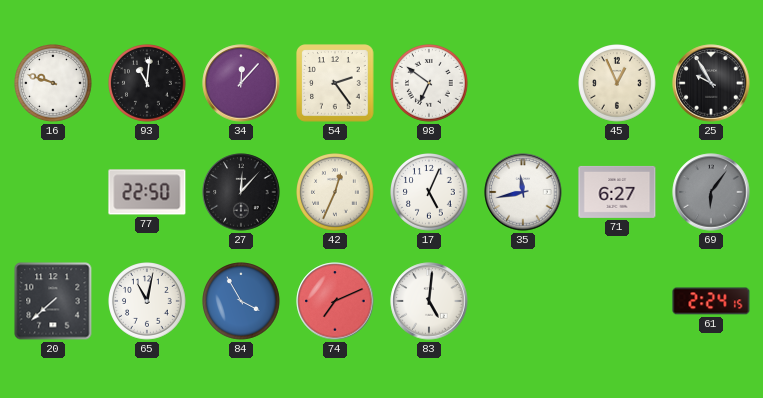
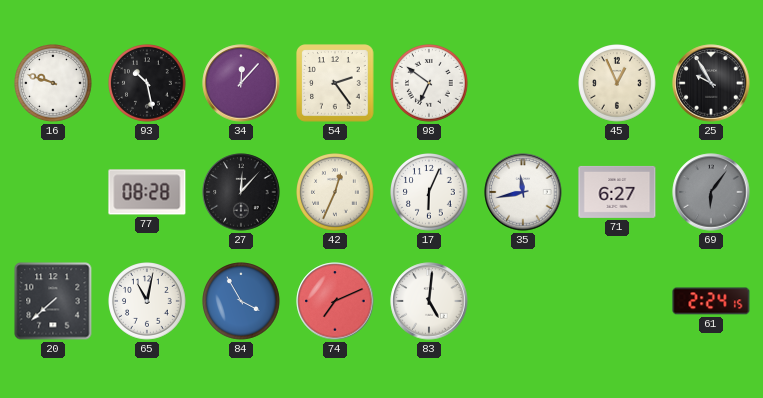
93: 11:01 -> 10:28 (148, 84)
77: 22:50 -> 08:28 (147, 192)
17: 5:04 -> 6:04 (430, 193)
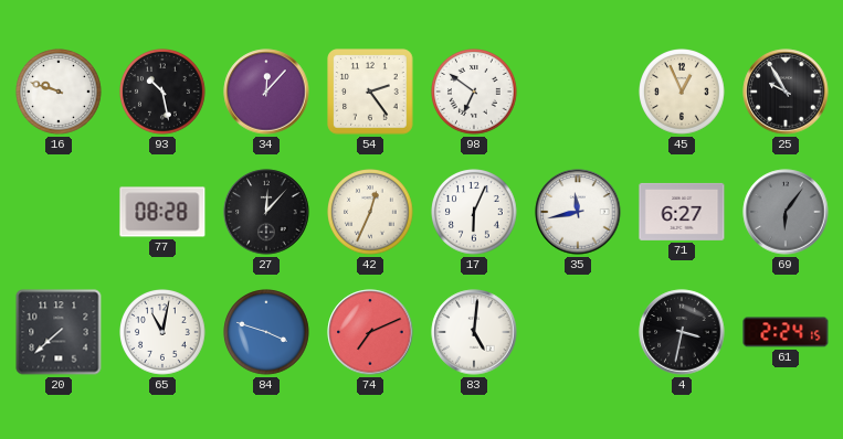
84: 3:55 -> 3:48 (267, 333)
4: none -> 3:32 (682, 332)
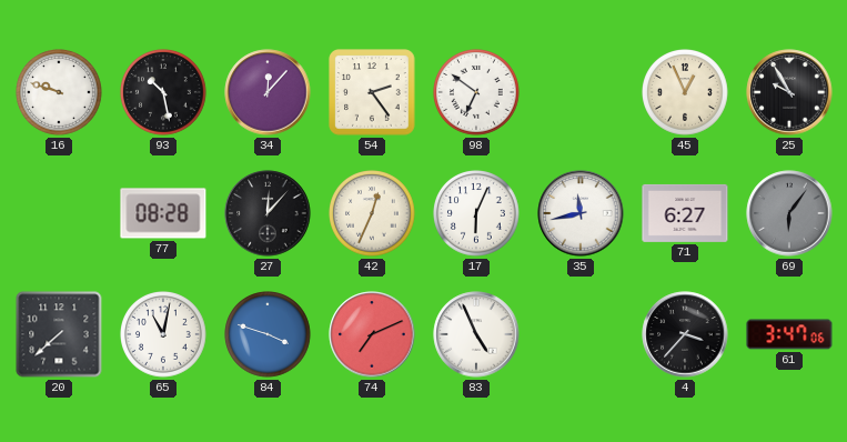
83: 5:01 -> 4:56 (476, 334)
4: 3:32 -> 3:37 (685, 334)
61: 2:24 -> 3:47 (789, 334)
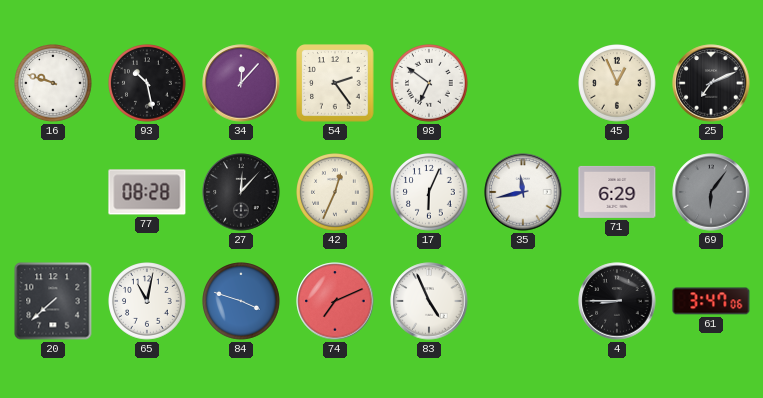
25: 9:55 -> 7:11 (711, 83)
71: 6:27 -> 6:29 (617, 192)
4: 3:37 -> 8:45 (617, 301)
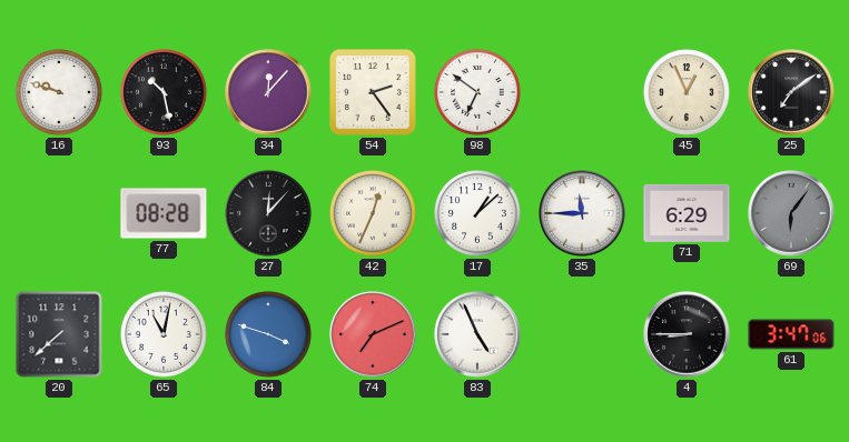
25: 7:11 -> 7:09 (791, 92)
17: 6:04 -> 1:08 (478, 214)
35: 11:43 -> 11:45 (582, 213)
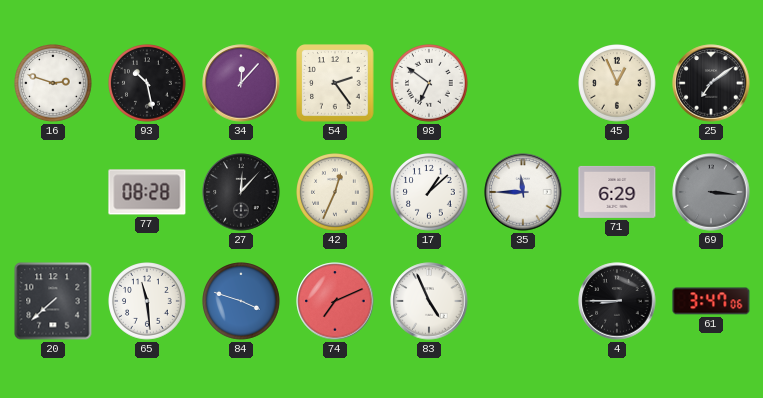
16: 9:48 -> 2:48 (54, 84)
69: 6:06 -> 3:16 (711, 192)
65: 11:02 -> 11:29 (148, 302)
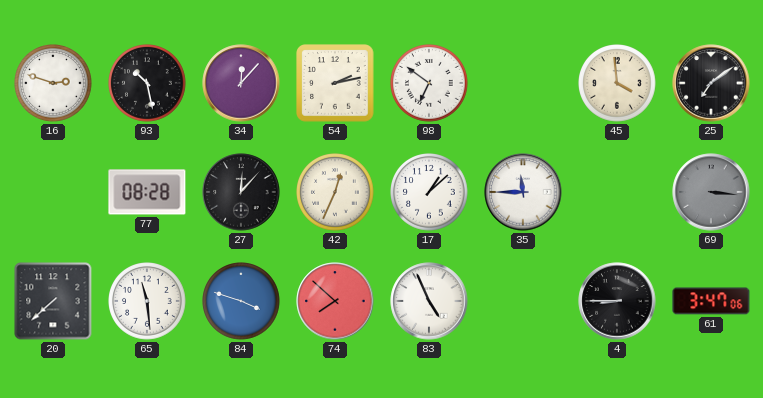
54: 2:24 -> 2:13 (335, 83)
45: 12:56 -> 3:59 (618, 84)
71: 6:29 -> none (617, 192)
74: 7:11 -> 7:52 (335, 301)
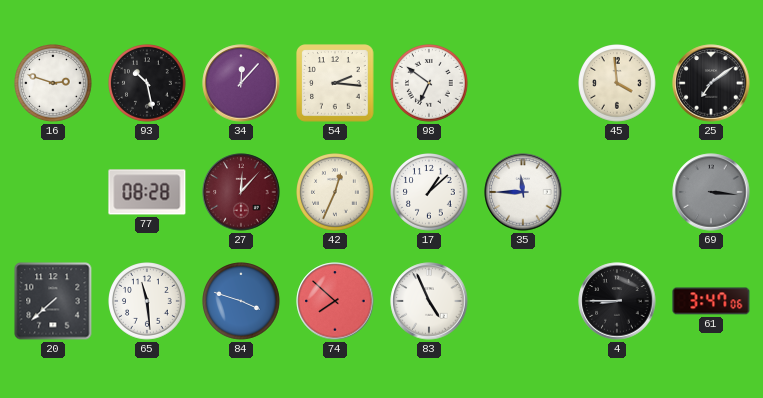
54: 2:13 -> 2:16 (335, 83)
27 dial: black -> burgundy (241, 192)
